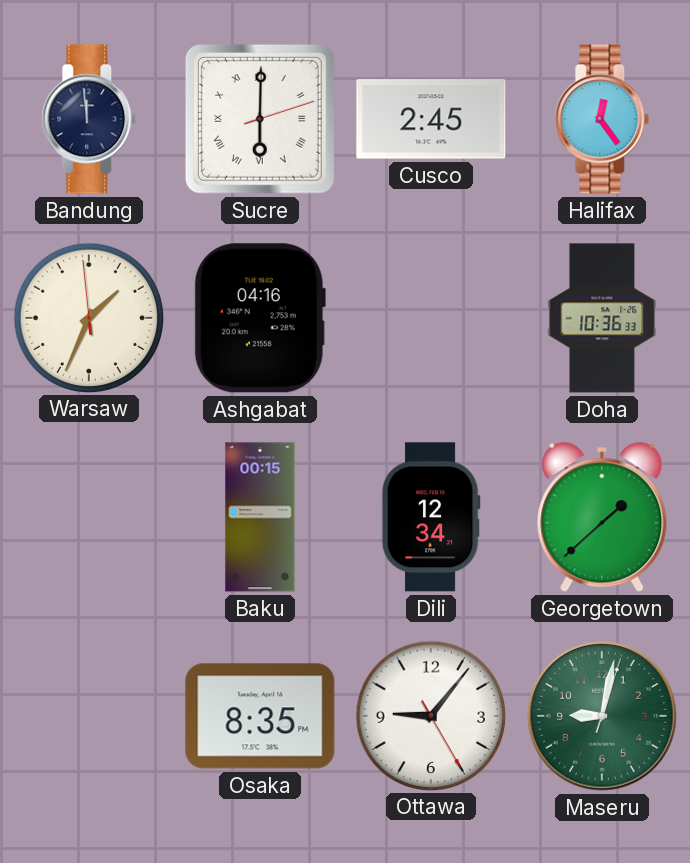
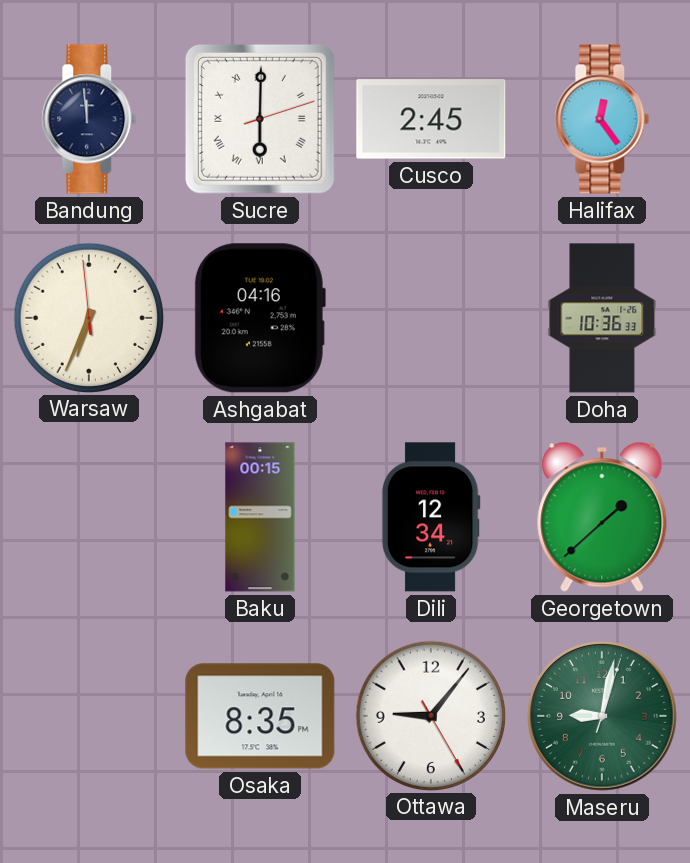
Warsaw: 1:33 -> 6:33 (88, 317)
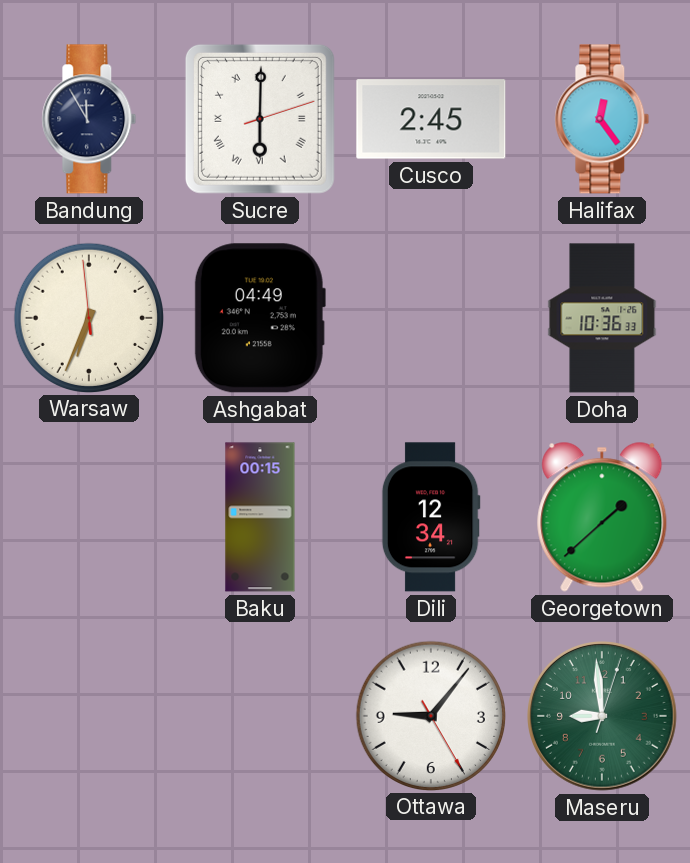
Bandung: 11:59 -> 11:55 (89, 119)
Ashgabat: 04:16 -> 04:49 (260, 318)
Osaka: 8:35 -> none (260, 716)
Maseru: 9:02 -> 8:59 (603, 717)
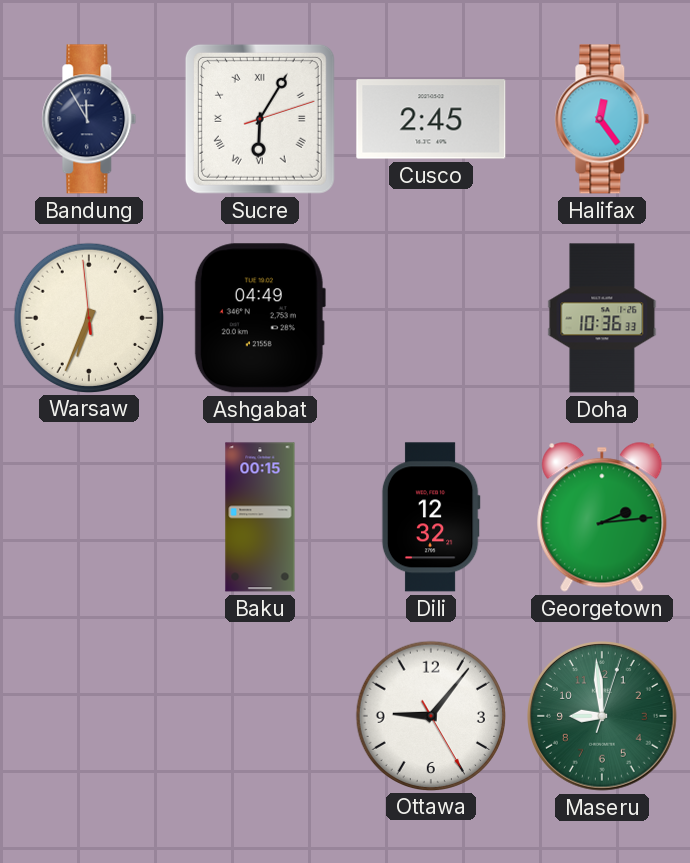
Sucre: 6:00 -> 6:05 (260, 119)
Dili: 12:34 -> 12:32 (431, 517)
Georgetown: 1:38 -> 2:14 (602, 517)
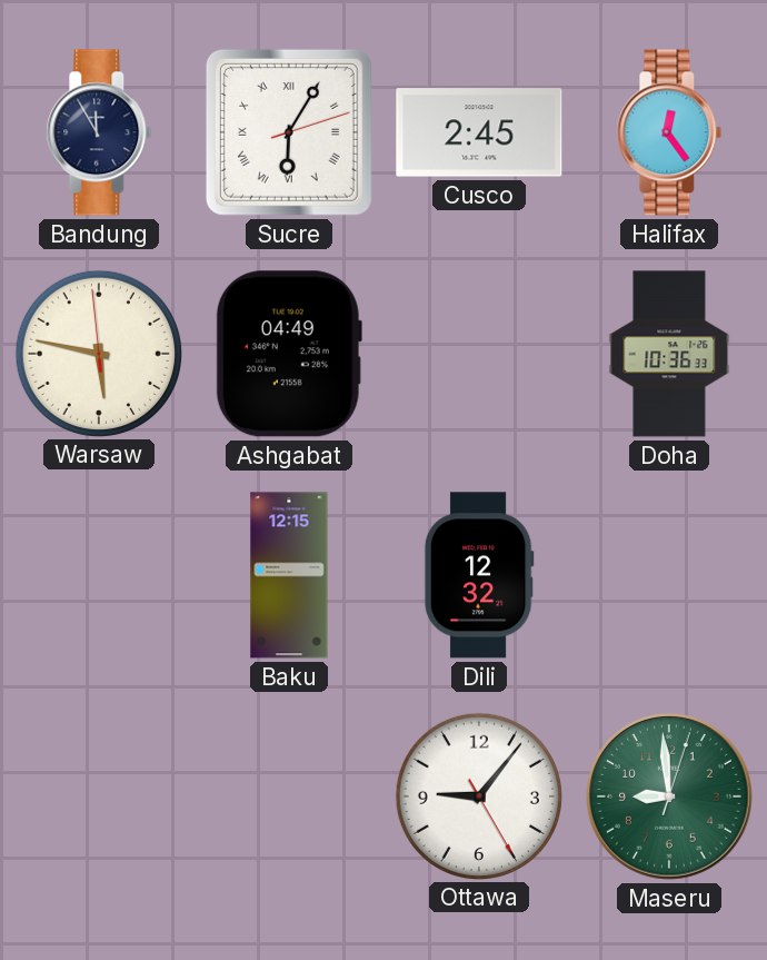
Warsaw: 6:33 -> 5:46 (98, 353)
Baku: 00:15 -> 12:15 (289, 575)
Georgetown: 2:14 -> none (602, 517)
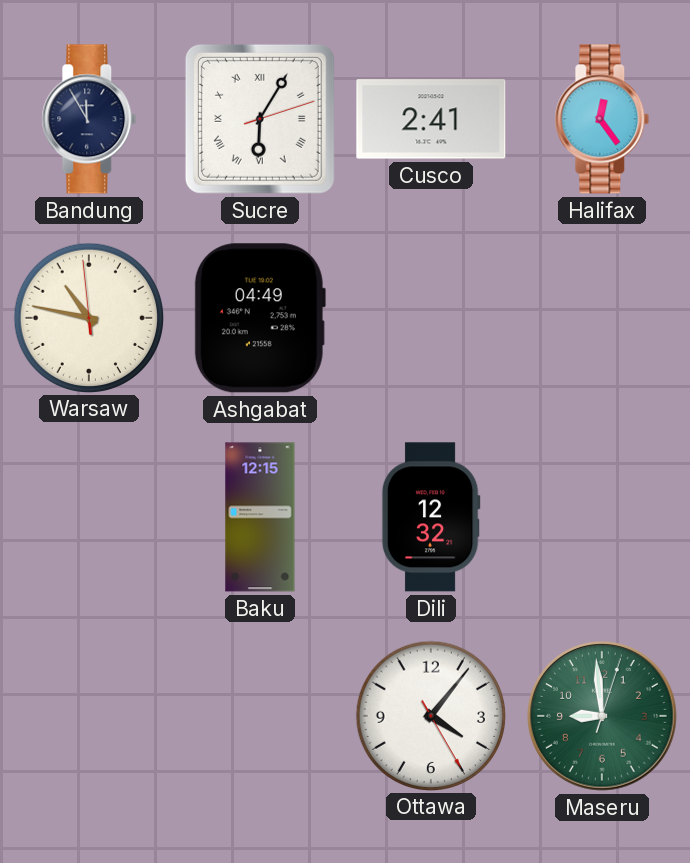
Cusco: 2:45 -> 2:41 (431, 119)
Warsaw: 5:46 -> 10:46 (88, 317)
Doha: 10:36 -> none (669, 354)
Ottawa: 9:06 -> 4:06 (430, 715)
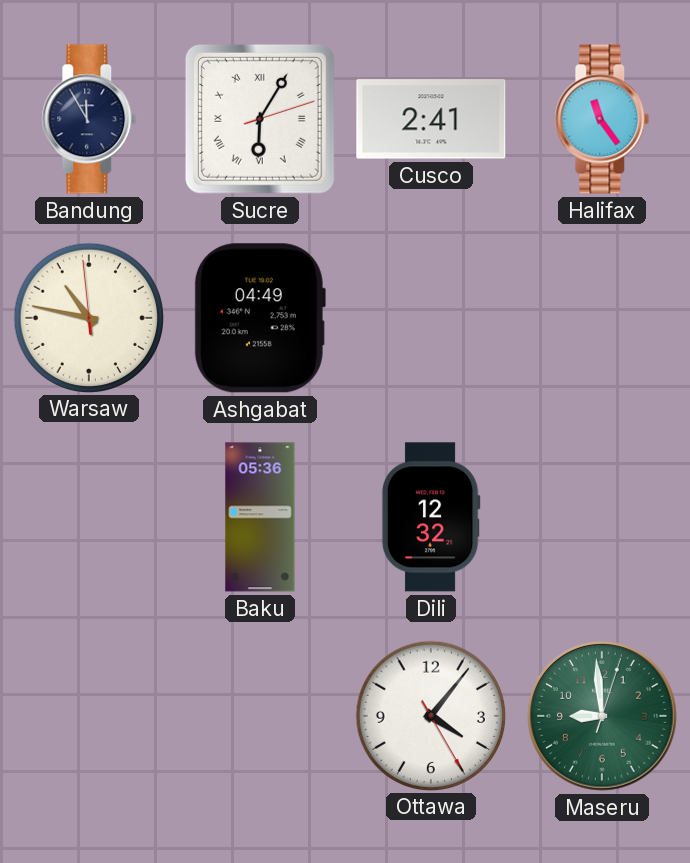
Halifax: 12:24 -> 11:24 (602, 119)
Baku: 12:15 -> 05:36 (260, 517)
